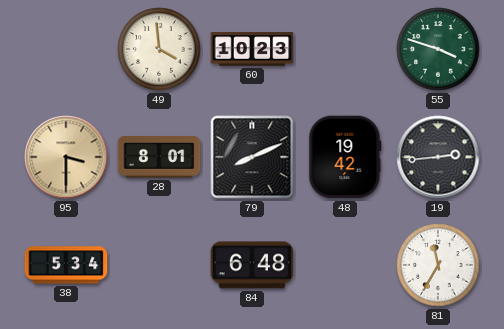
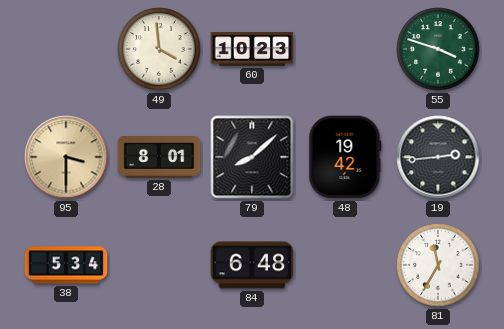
79: 8:11 -> 8:08 (252, 157)
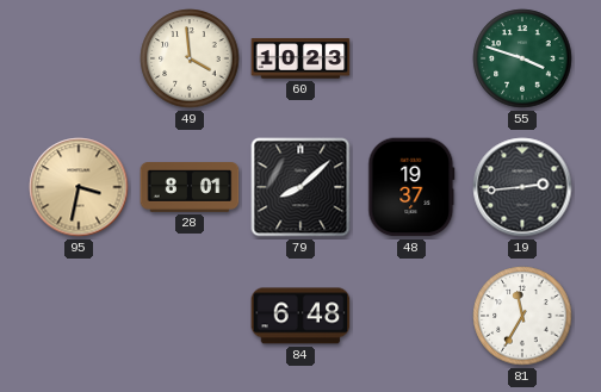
95: 3:30 -> 3:32 (79, 187)
48: 19:42 -> 19:37 (411, 187)
38: 5:34 -> none (66, 265)
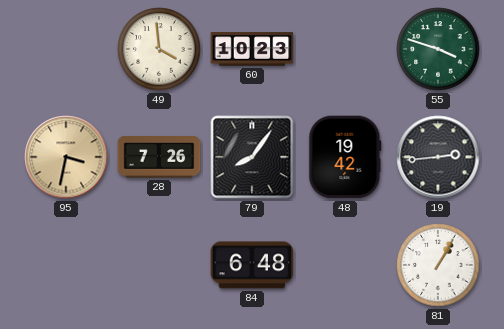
28: 8:01 -> 7:26 (159, 158)
79: 8:08 -> 8:06 (252, 157)
48: 19:37 -> 19:42 (345, 157)
81: 11:35 -> 1:05 (438, 265)
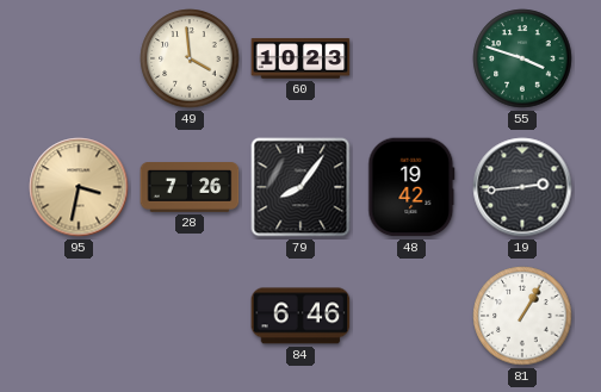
84: 6:48 -> 6:46 (300, 316)
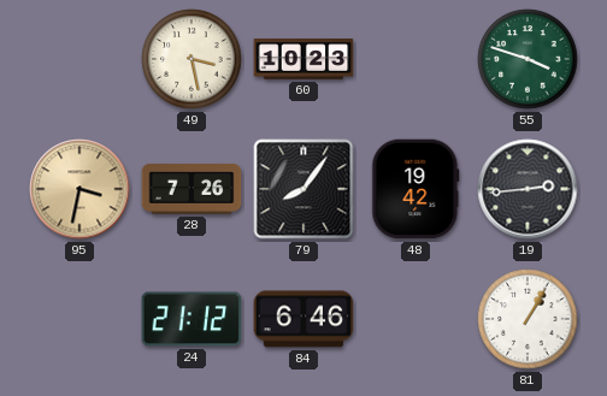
49: 3:59 -> 3:28 (191, 59)
24: none -> 21:12 (191, 319)
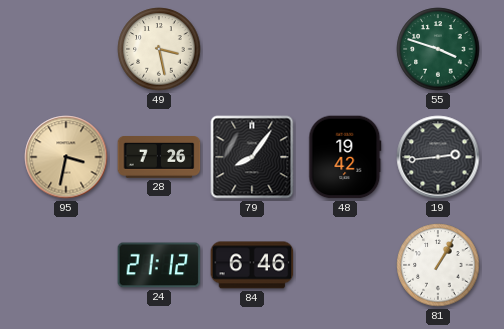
60: 10:23 -> none (303, 59)
